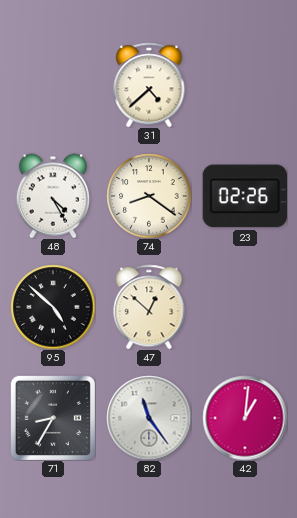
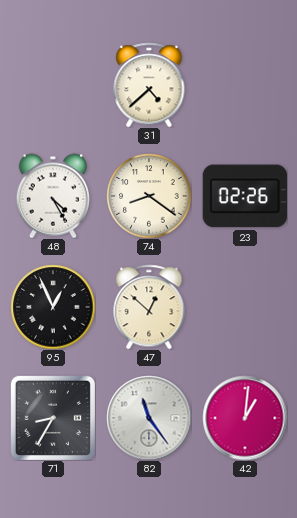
95: 4:52 -> 12:56 (53, 307)
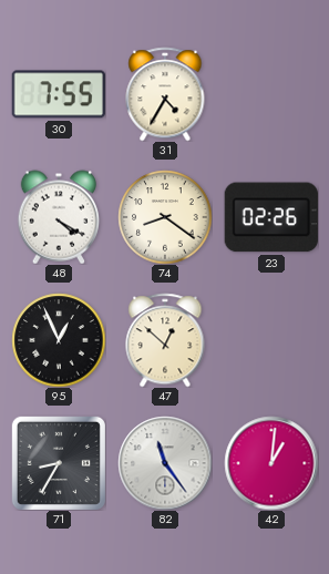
30: none -> 7:55 (58, 94)
31: 4:38 -> 4:35 (165, 94)
48: 4:25 -> 4:20 (59, 217)
